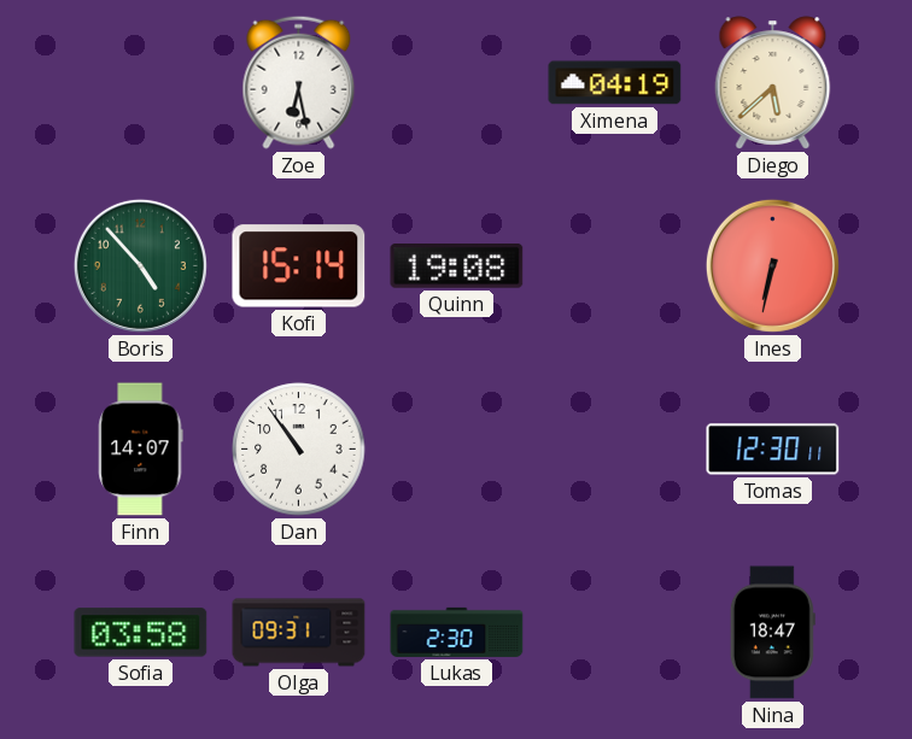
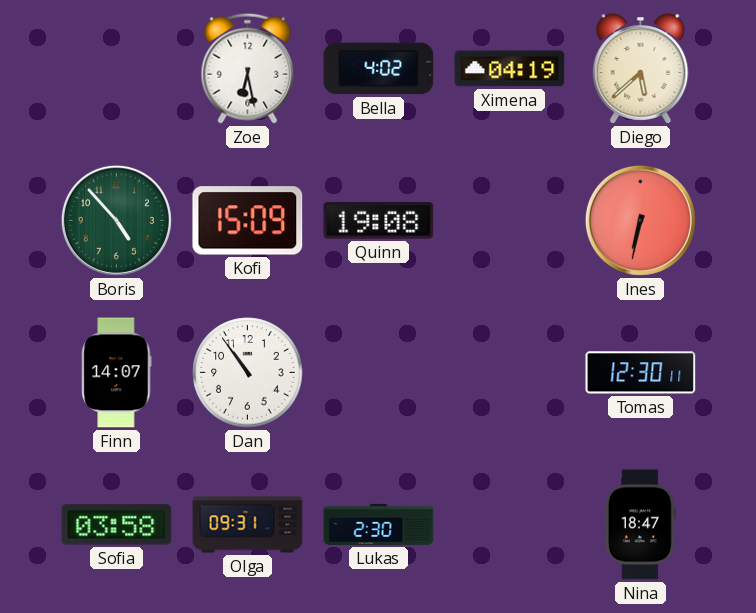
Bella: none -> 4:02 (379, 69)
Kofi: 15:14 -> 15:09 (248, 221)
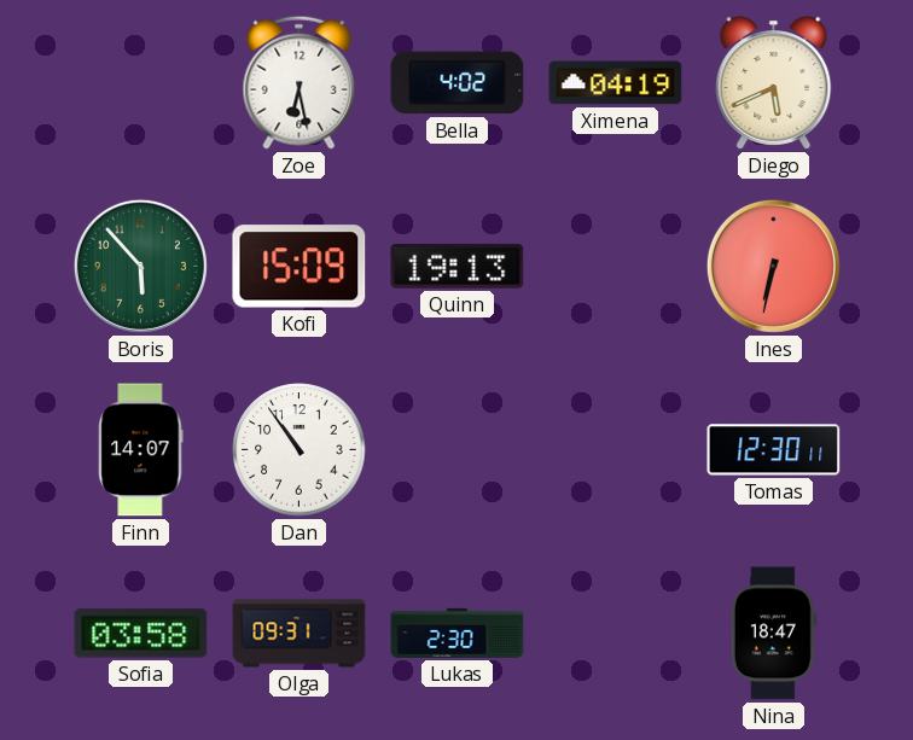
Diego: 5:38 -> 5:41 (774, 83)
Boris: 4:53 -> 5:53 (140, 266)
Quinn: 19:08 -> 19:13 (458, 267)
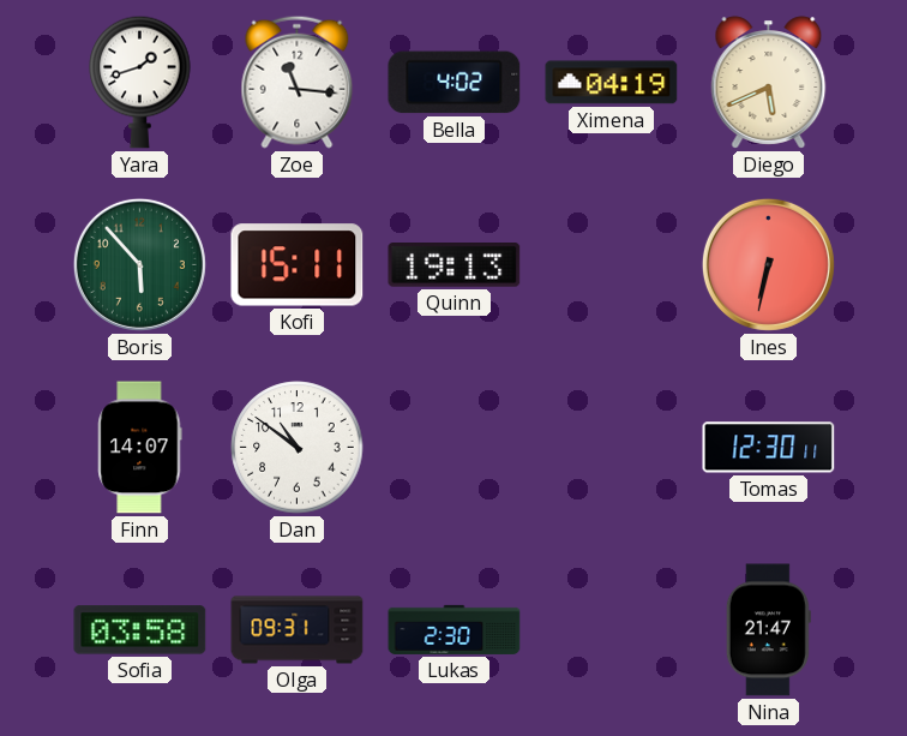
Yara: none -> 1:42 (140, 82)
Zoe: 6:28 -> 11:16 (298, 82)
Kofi: 15:09 -> 15:11 (298, 265)
Dan: 10:54 -> 10:51 (298, 448)
Nina: 18:47 -> 21:47 (768, 630)
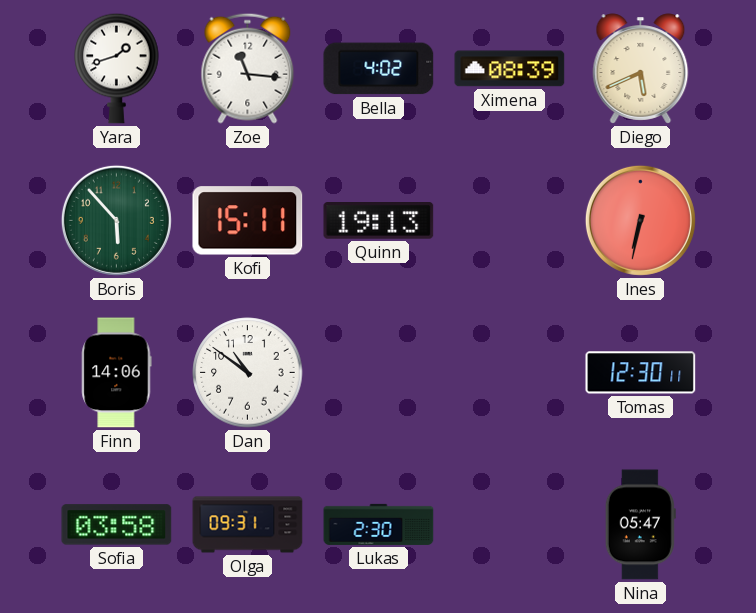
Ximena: 04:19 -> 08:39 (510, 69)
Finn: 14:07 -> 14:06 (117, 373)
Nina: 21:47 -> 05:47 (640, 525)
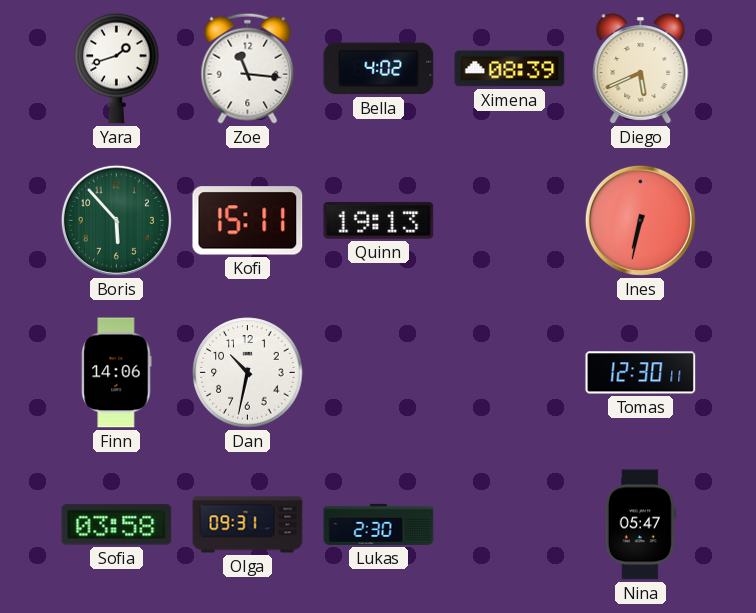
Dan: 10:51 -> 10:32 (248, 373)
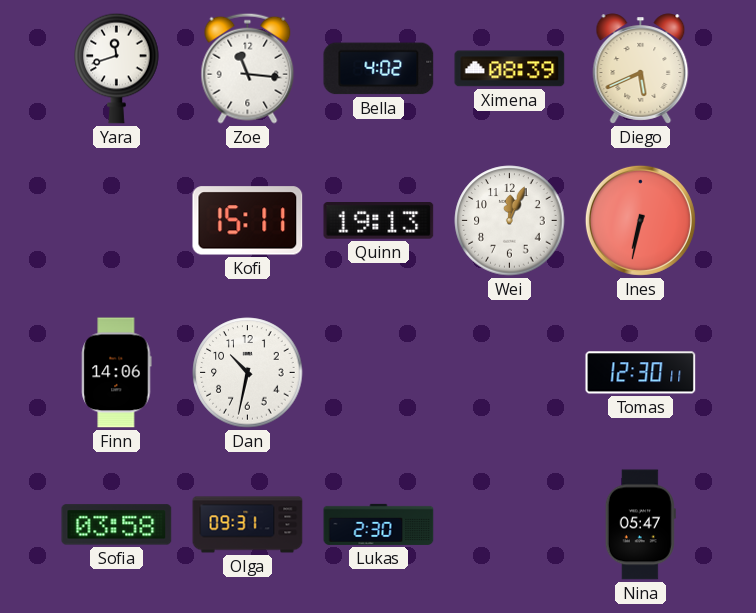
Yara: 1:42 -> 11:42 (117, 68)
Boris: 5:53 -> none (116, 220)
Wei: none -> 12:04 (510, 221)
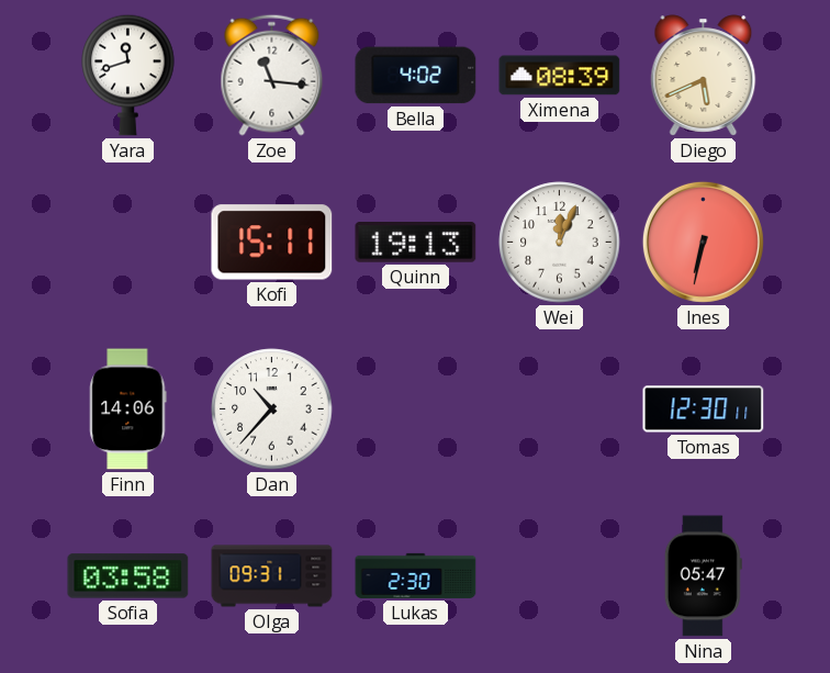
Dan: 10:32 -> 10:37 (272, 410)
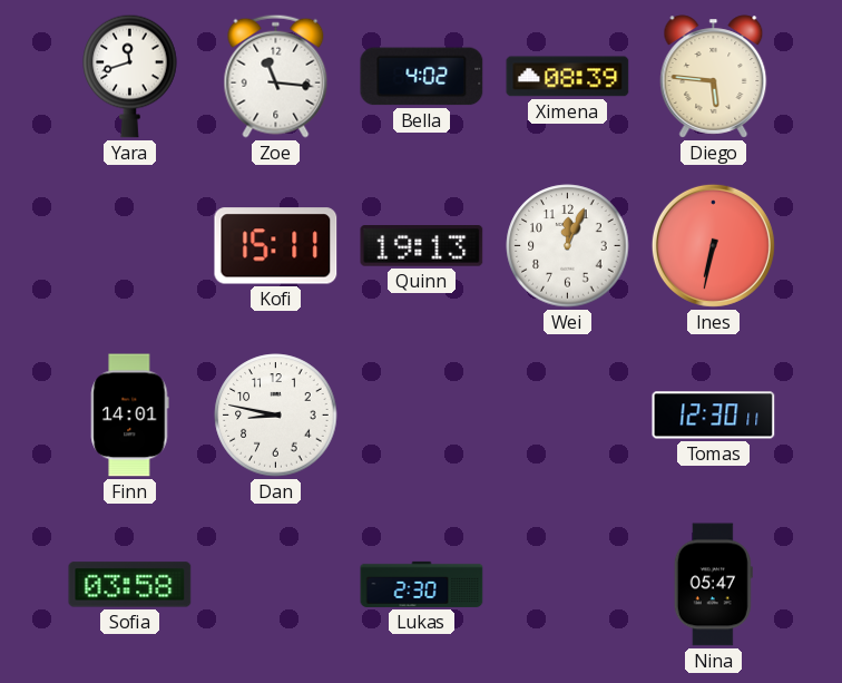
Diego: 5:41 -> 5:46 (714, 77)
Finn: 14:06 -> 14:01 (130, 416)
Dan: 10:37 -> 8:47 (276, 416)
Olga: 09:31 -> none (272, 576)
